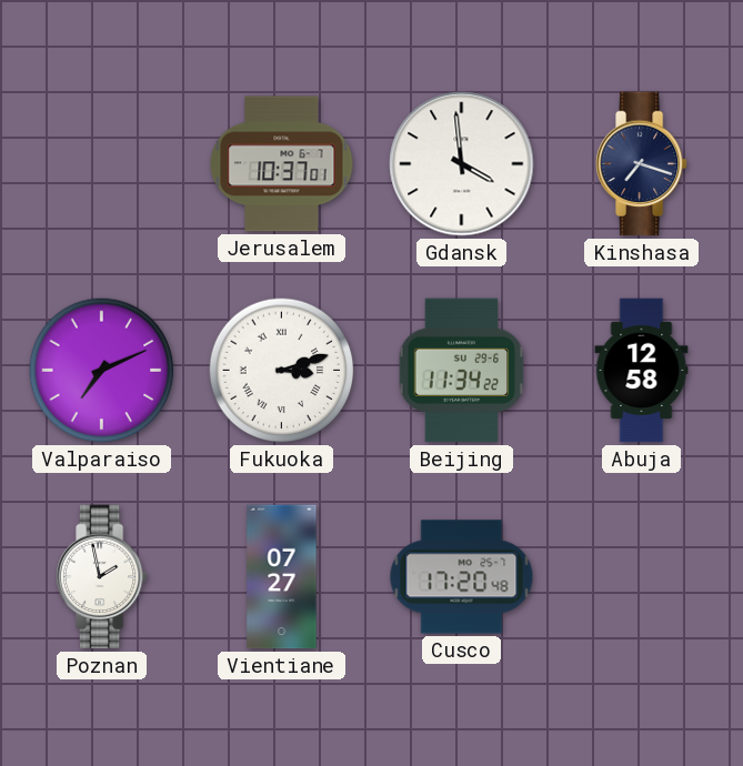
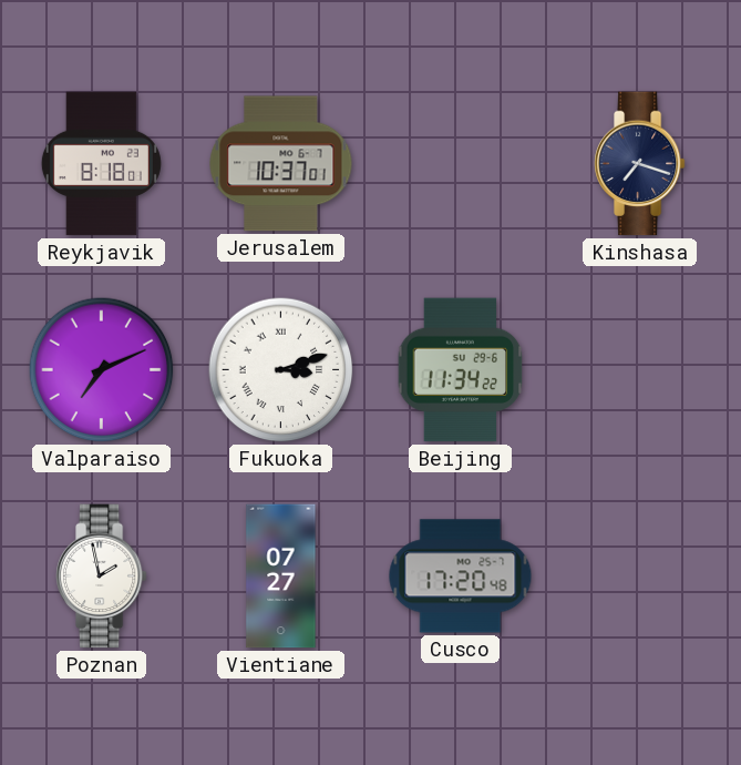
Reykjavik: none -> 8:18 (101, 164)
Gdansk: 3:59 -> none (462, 164)
Abuja: 12:58 -> none (642, 371)
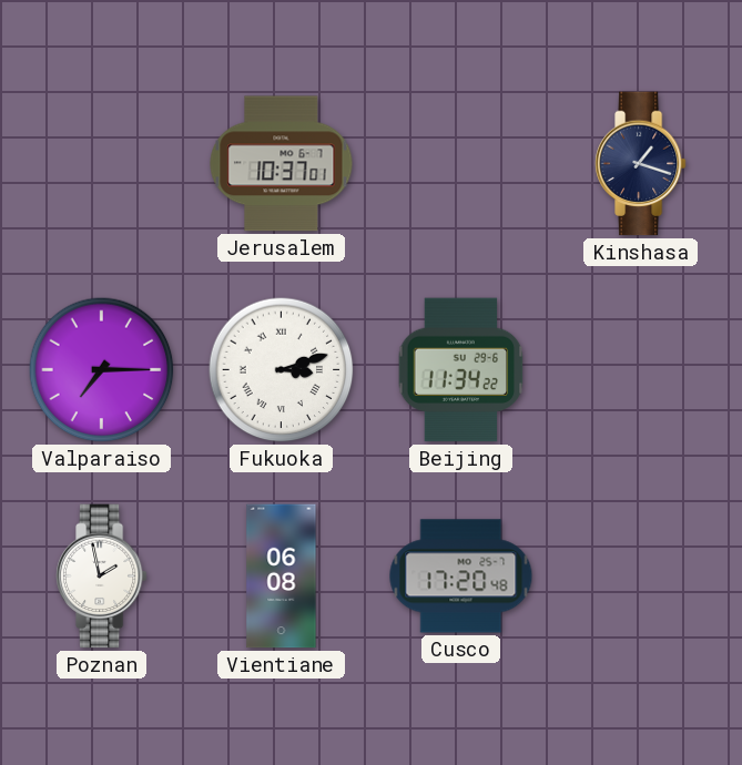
Reykjavik: 8:18 -> none (101, 164)
Kinshasa: 7:18 -> 1:18 (640, 164)
Valparaiso: 7:11 -> 7:15 (102, 370)
Vientiane: 07:27 -> 06:08 (282, 577)
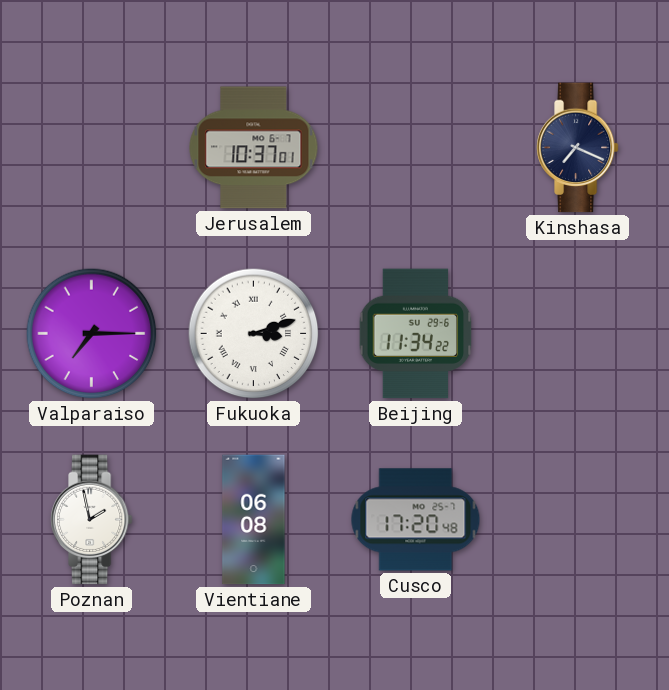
Kinshasa: 1:18 -> 7:19 (577, 148)
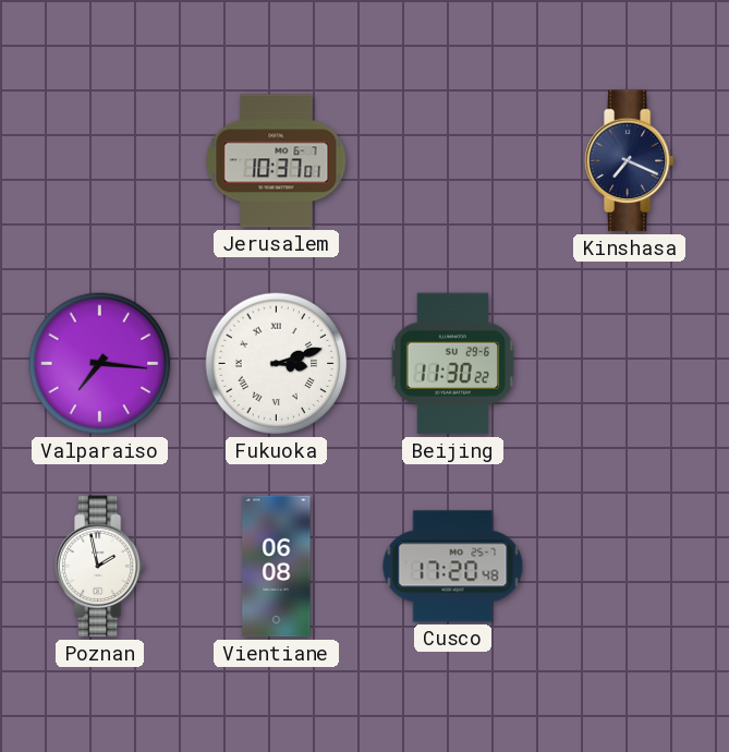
Valparaiso: 7:15 -> 7:16 (100, 364)
Beijing: 11:34 -> 11:30 (453, 364)
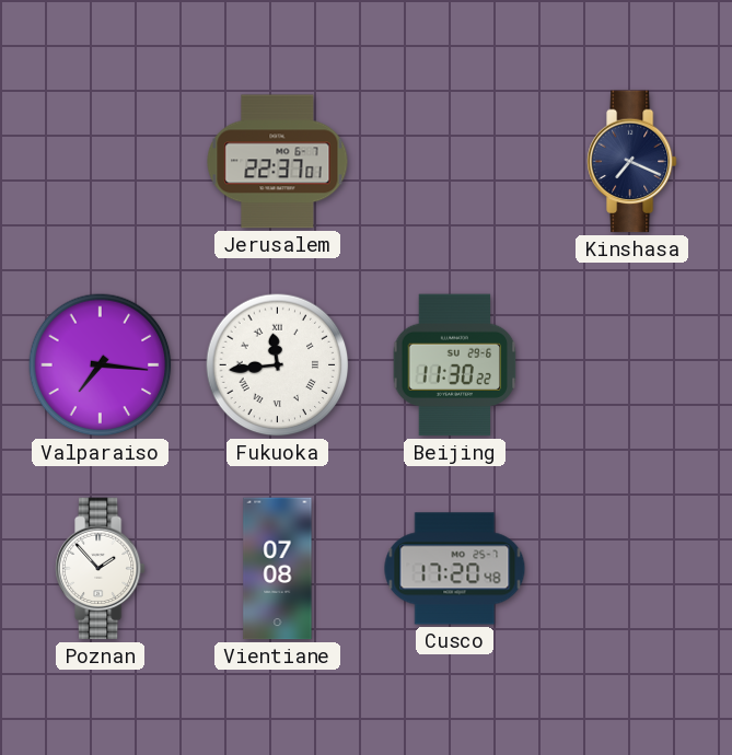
Jerusalem: 10:37 -> 22:37 (278, 162)
Fukuoka: 3:12 -> 11:44 (278, 365)
Poznan: 1:58 -> 1:53 (100, 569)
Vientiane: 06:08 -> 07:08 (278, 569)
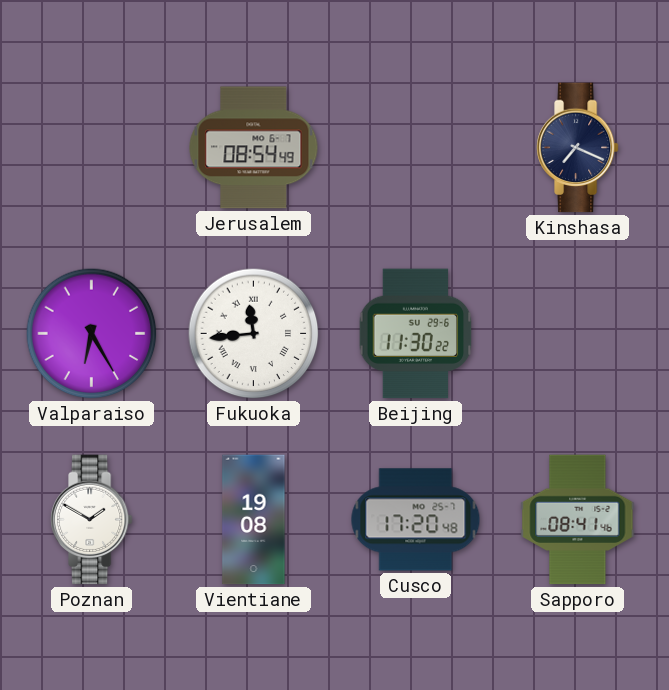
Jerusalem: 22:37 -> 08:54 (254, 148)
Valparaiso: 7:16 -> 6:25 (92, 334)
Poznan: 1:53 -> 1:50 (91, 520)
Vientiane: 07:08 -> 19:08 (254, 520)
Sapporo: none -> 08:41 (578, 520)
